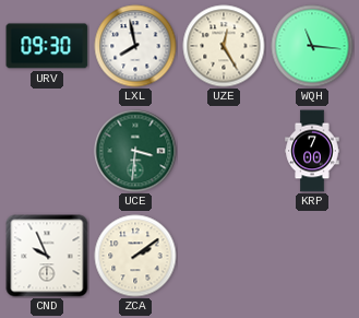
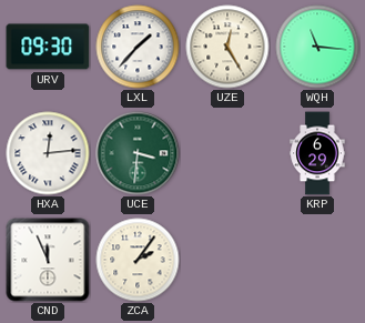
LXL: 7:58 -> 1:37 (138, 47)
HXA: none -> 12:14 (48, 153)
KRP: 7:00 -> 6:29 (317, 153)
CND: 9:56 -> 11:56 (48, 260)
ZCA: 2:09 -> 2:06 (138, 260)
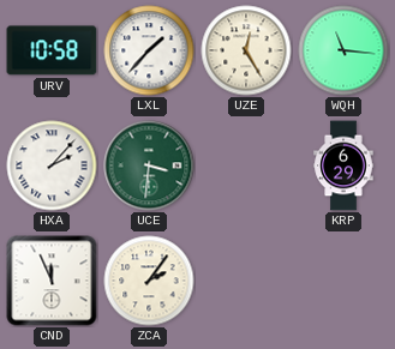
URV: 09:30 -> 10:58 (52, 50)
HXA: 12:14 -> 2:07 (52, 166)
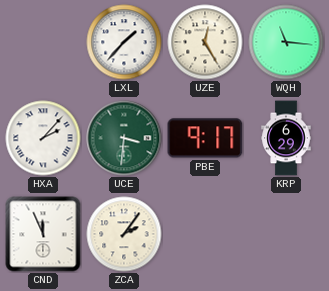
URV: 10:58 -> none (52, 50)
PBE: none -> 9:17 (205, 138)
